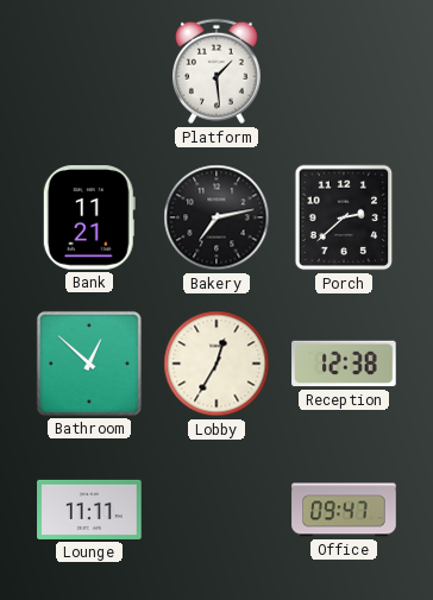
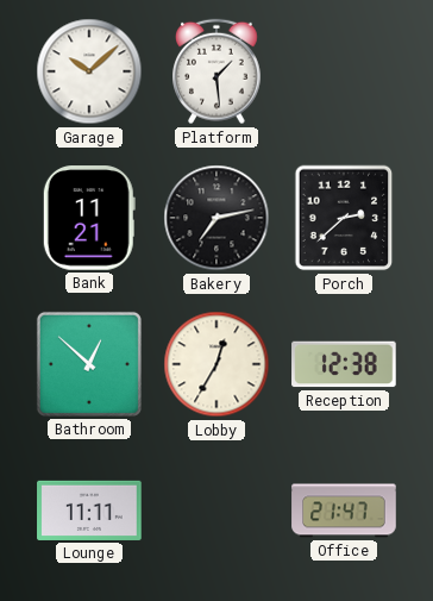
Garage: none -> 10:08 (89, 71)
Office: 09:47 -> 21:47 (344, 511)
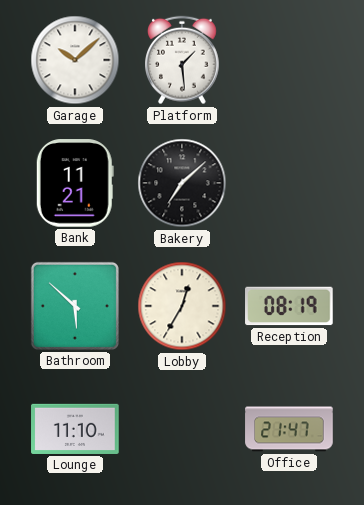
Bakery: 7:13 -> 7:08 (182, 183)
Porch: 2:38 -> none (344, 218)
Bathroom: 12:52 -> 5:52 (75, 306)
Reception: 12:38 -> 08:19 (289, 306)
Lounge: 11:11 -> 11:10 (75, 429)
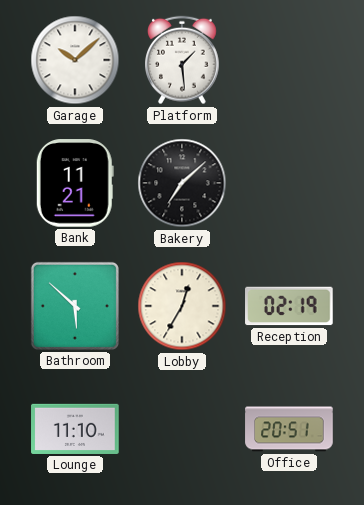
Reception: 08:19 -> 02:19 (289, 306)
Office: 21:47 -> 20:51 (289, 429)
